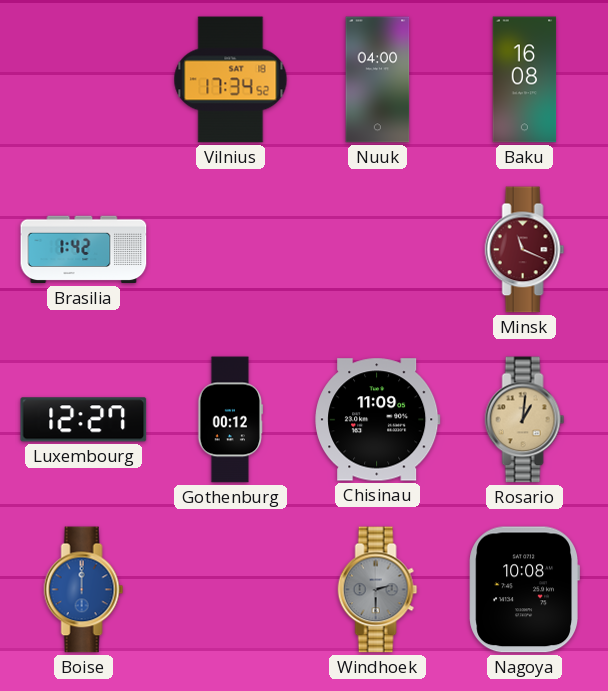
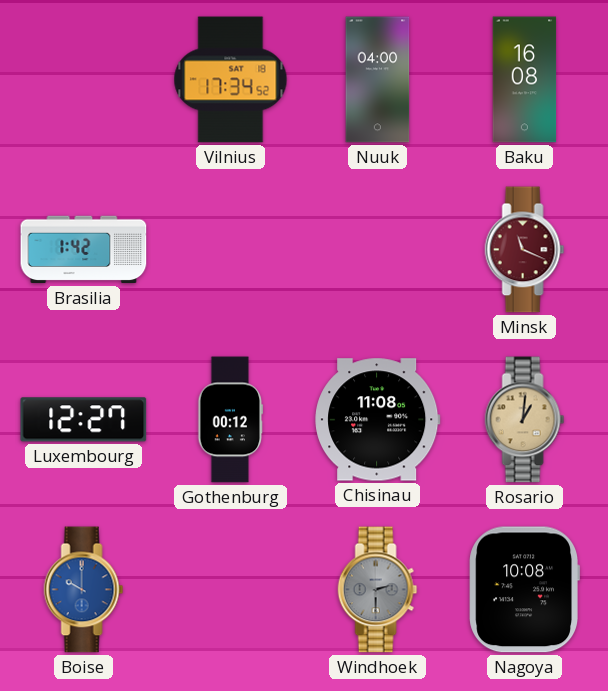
Chisinau: 11:09 -> 11:08 (378, 420)
Boise: 12:00 -> 10:00 (84, 590)
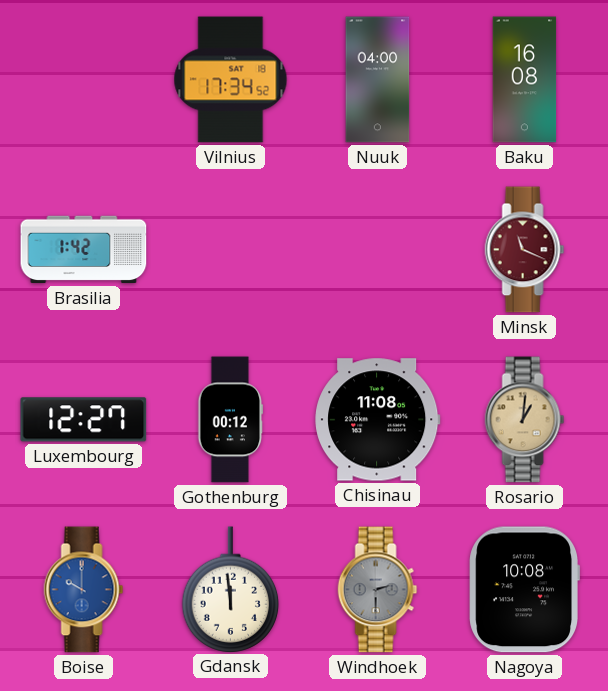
Gdansk: none -> 11:59 (231, 589)
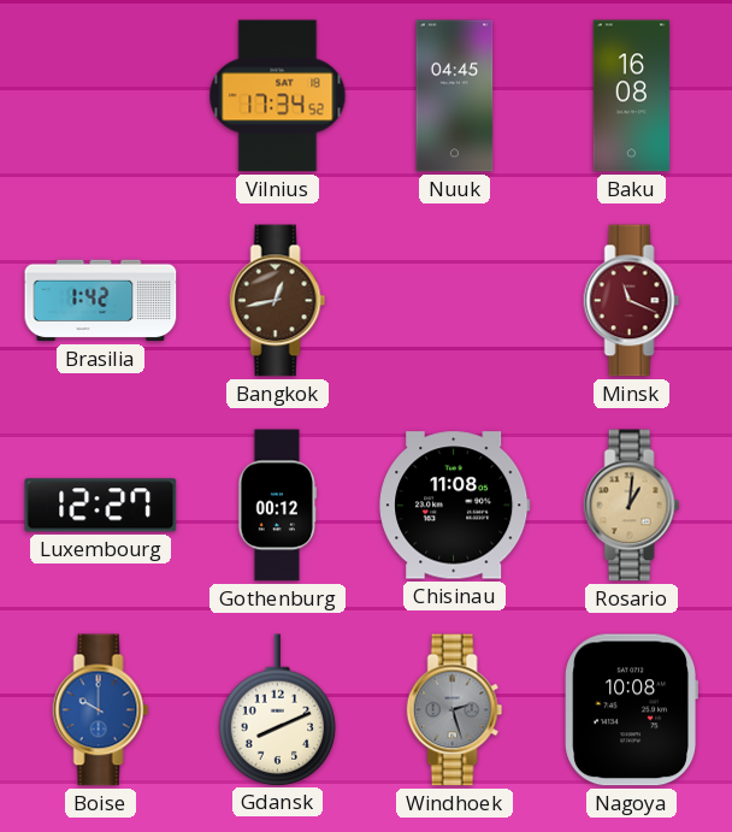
Nuuk: 04:00 -> 04:45 (455, 96)
Bangkok: none -> 12:43 (278, 301)
Gdansk: 11:59 -> 8:11 (278, 709)
Windhoek: 2:30 -> 2:27 (455, 710)
